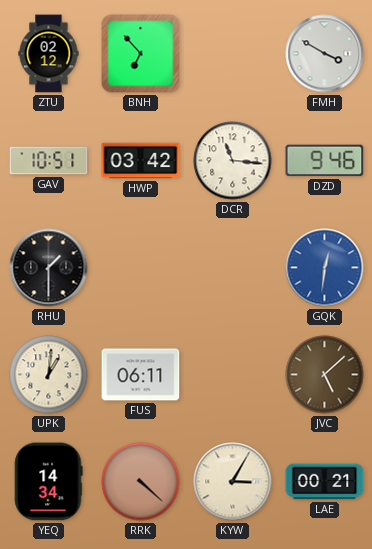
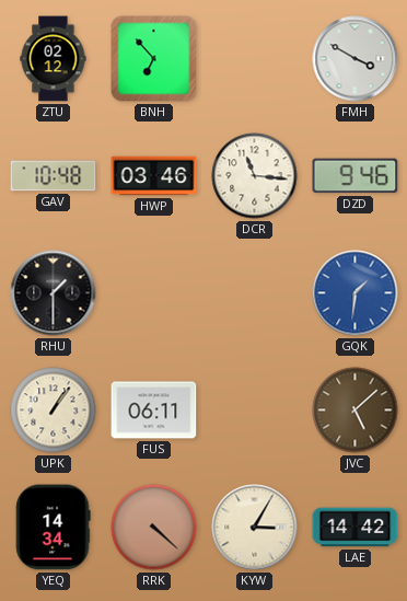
GAV: 10:51 -> 10:48 (54, 176)
HWP: 03:42 -> 03:46 (154, 176)
GQK: 12:31 -> 1:31 (356, 293)
UPK: 1:01 -> 1:06 (54, 411)
LAE: 00:21 -> 14:42 (356, 528)
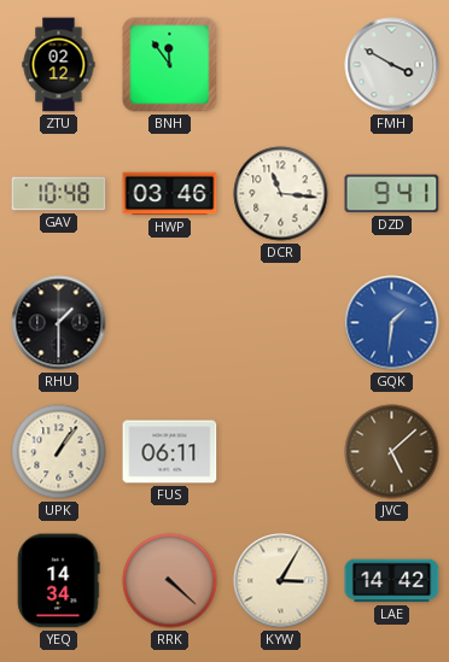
BNH: 6:53 -> 11:54 (170, 65)
DZD: 9:46 -> 9:41 (392, 194)
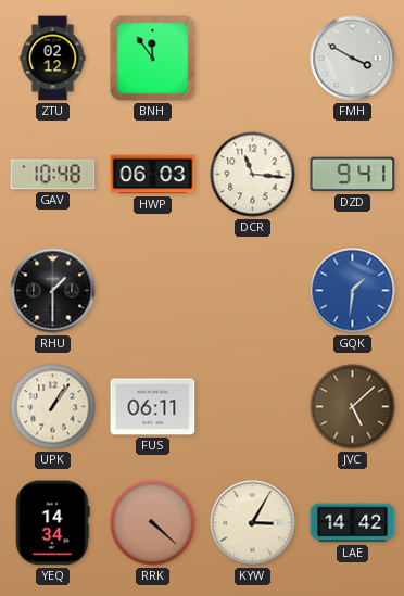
HWP: 03:46 -> 06:03 (153, 175)
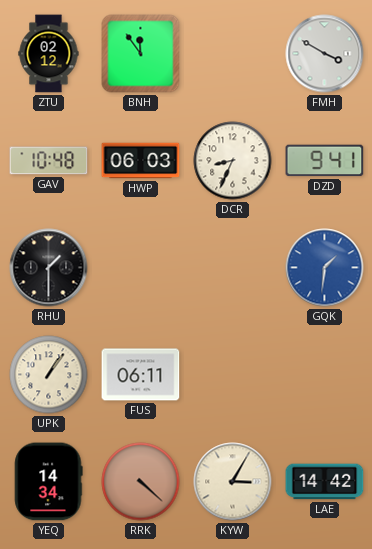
DCR: 11:16 -> 8:34 (233, 161)
JVC: 5:08 -> none (353, 407)
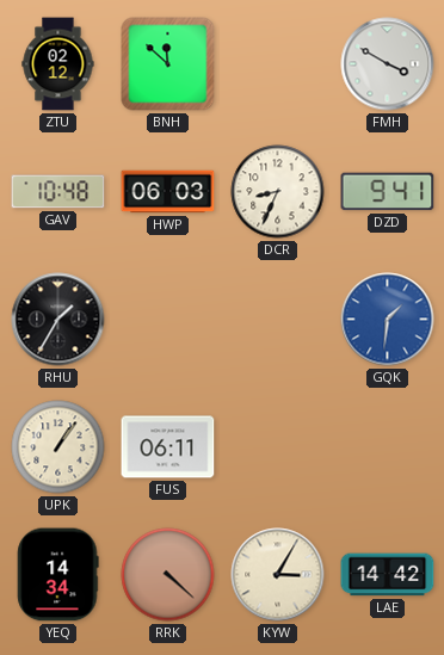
BNH: 11:54 -> 11:52 (168, 64)
RHU: 1:30 -> 1:35 (58, 320)
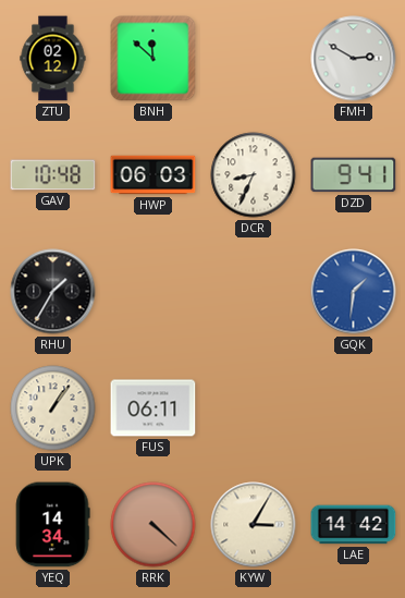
FMH: 3:50 -> 2:50 (354, 59)
